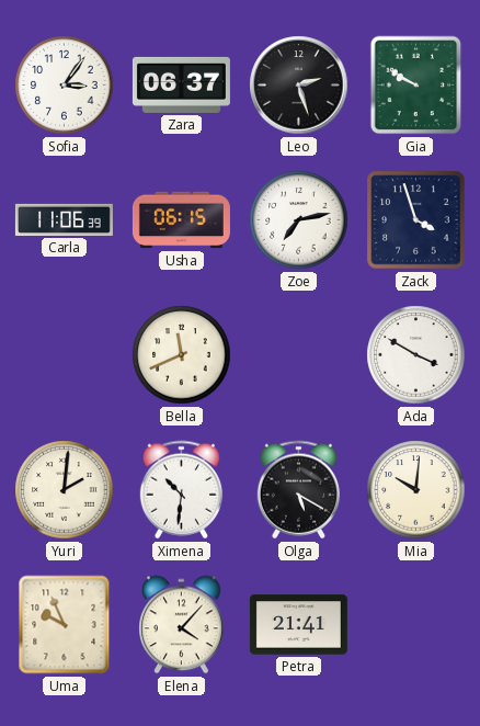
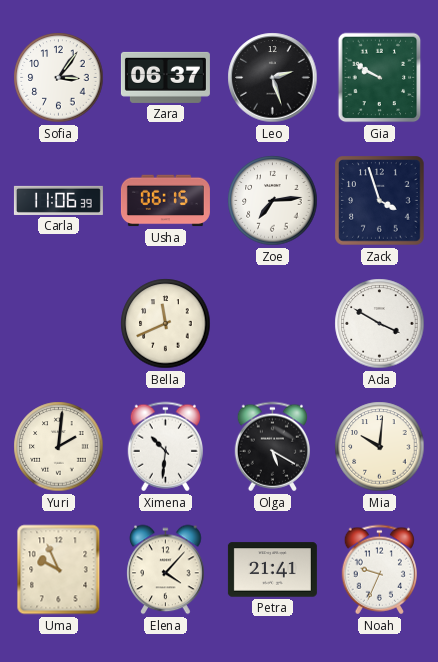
Zoe: 7:13 -> 7:14 (273, 201)
Noah: none -> 9:34 (379, 570)
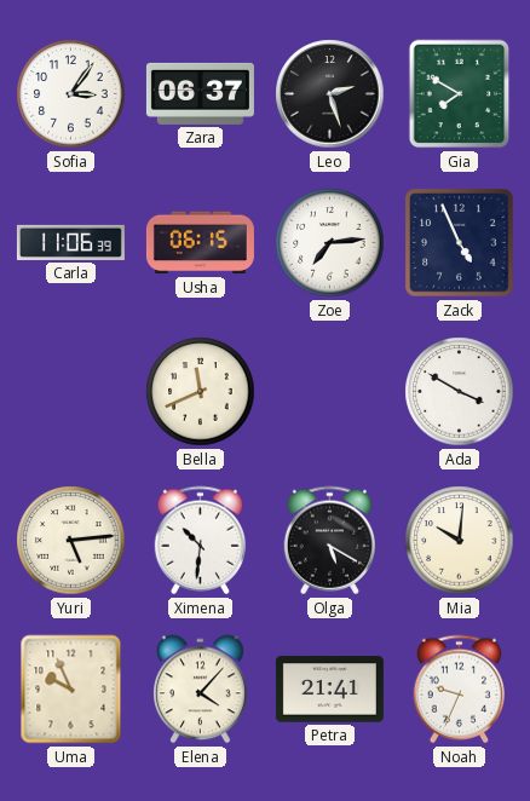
Gia: 9:50 -> 7:50 (460, 94)
Zack: 3:57 -> 4:56 (460, 243)
Yuri: 2:01 -> 5:14 (71, 541)
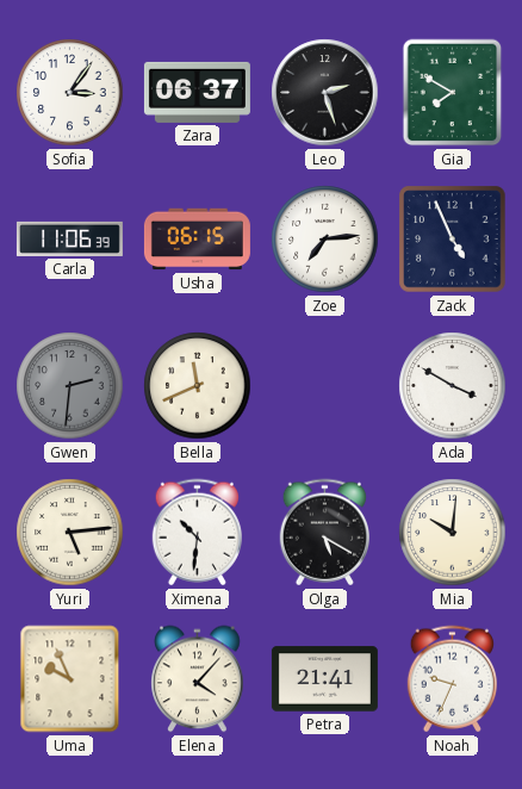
Gwen: none -> 2:31 (70, 386)
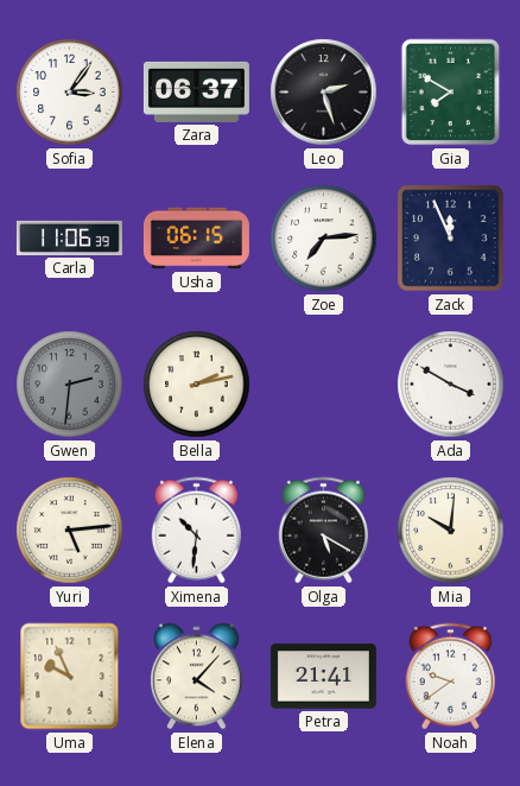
Zack: 4:56 -> 11:56 (451, 239)
Bella: 11:41 -> 2:13 (197, 385)
Noah: 9:34 -> 9:39 (450, 677)
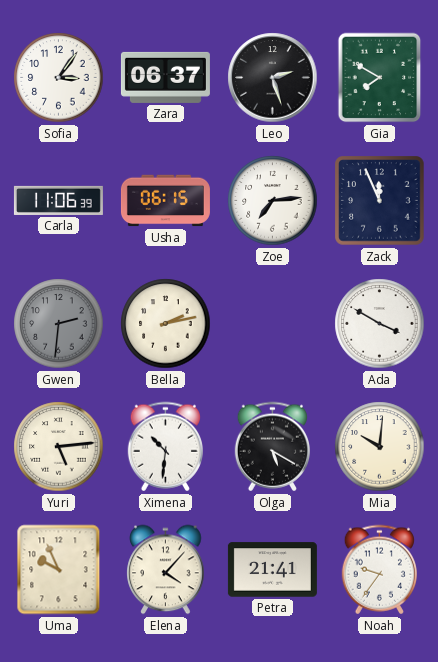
Noah: 9:39 -> 9:36 (379, 570)
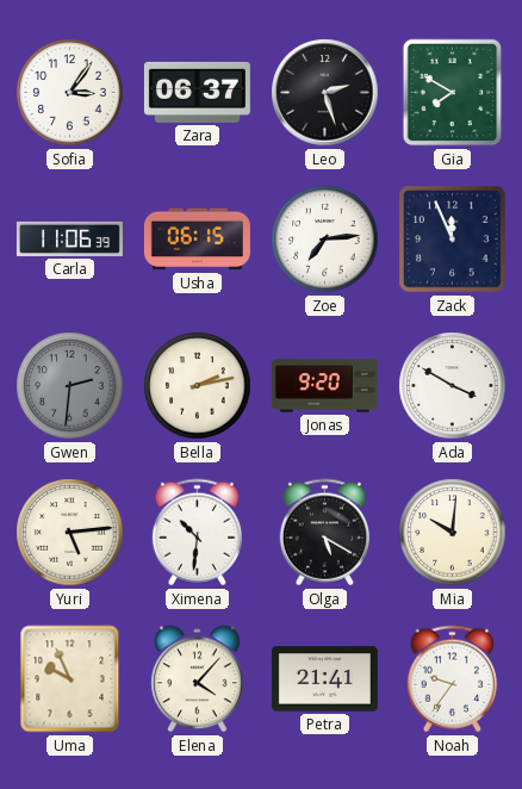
Jonas: none -> 9:20 (324, 386)
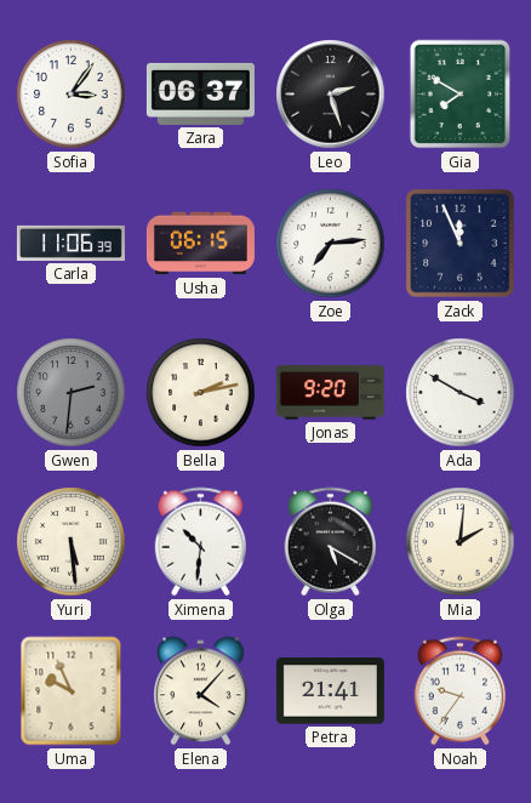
Yuri: 5:14 -> 5:29 (72, 542)
Mia: 10:01 -> 2:01 (461, 542)
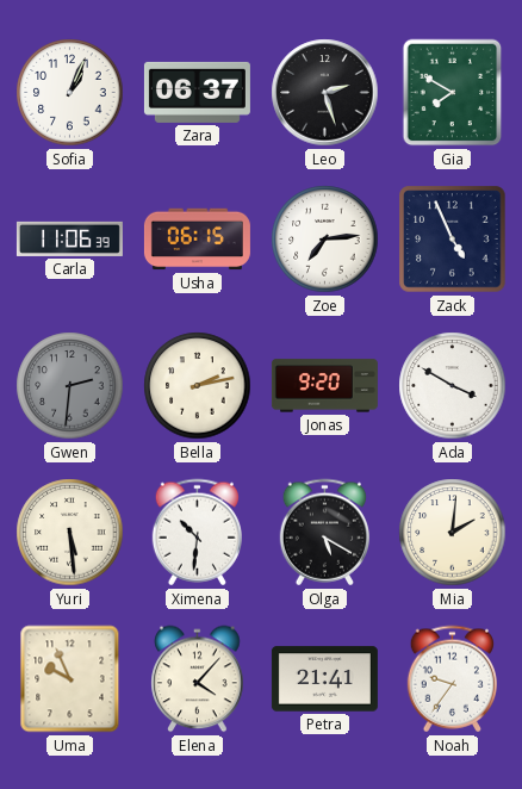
Sofia: 3:06 -> 1:04 (70, 93)
Zack: 11:56 -> 4:56 (453, 240)
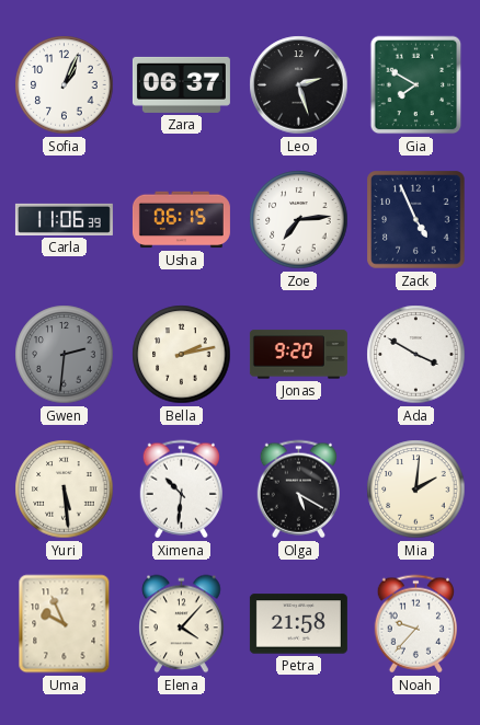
Petra: 21:41 -> 21:58 (298, 624)
Noah: 9:36 -> 9:37 (415, 624)
